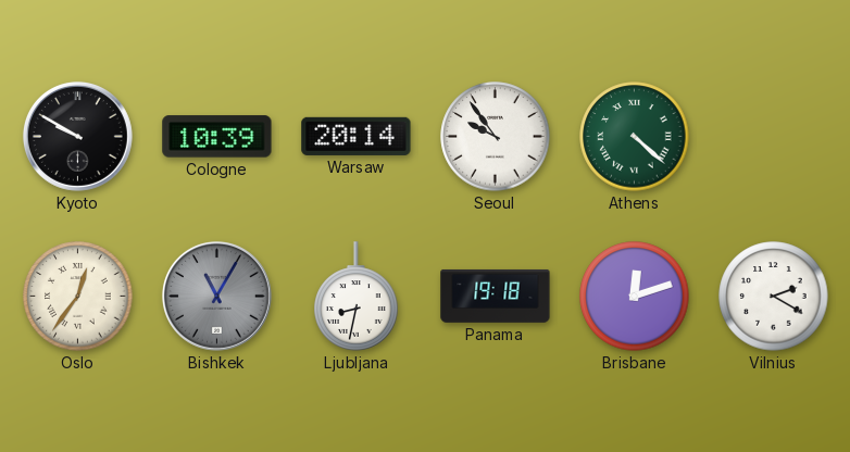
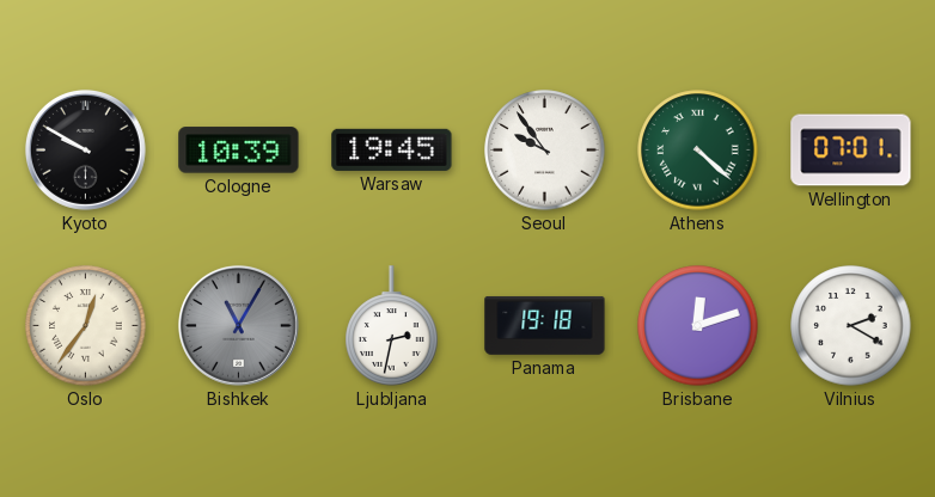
Warsaw: 20:14 -> 19:45 (392, 149)
Wellington: none -> 07:01 (851, 151)
Ljubljana: 8:32 -> 2:32 (392, 326)
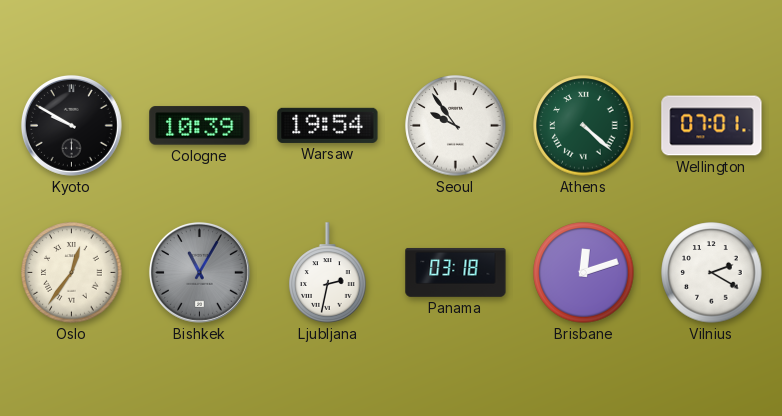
Warsaw: 19:45 -> 19:54 (328, 125)
Panama: 19:18 -> 03:18 (456, 273)
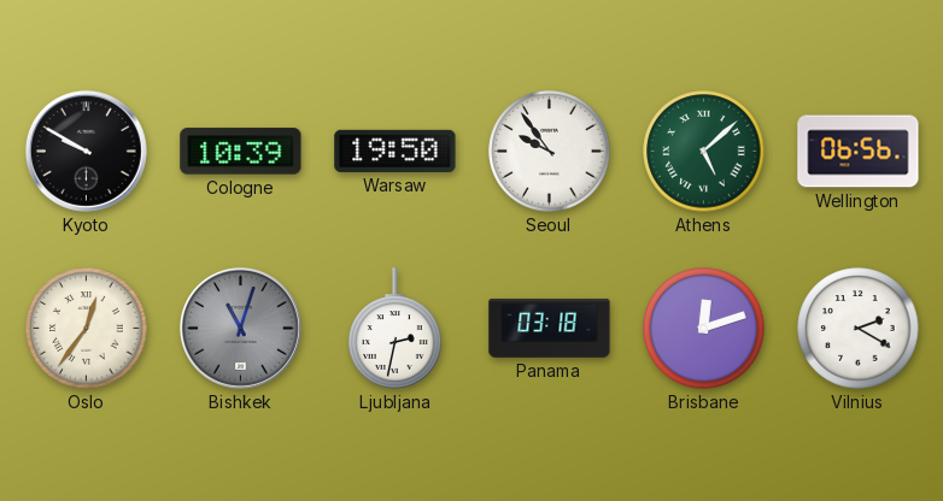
Warsaw: 19:54 -> 19:50 (396, 151)
Athens: 4:22 -> 5:08 (704, 152)
Wellington: 07:01 -> 06:56 (859, 152)
Bishkek: 11:05 -> 11:03 (241, 329)
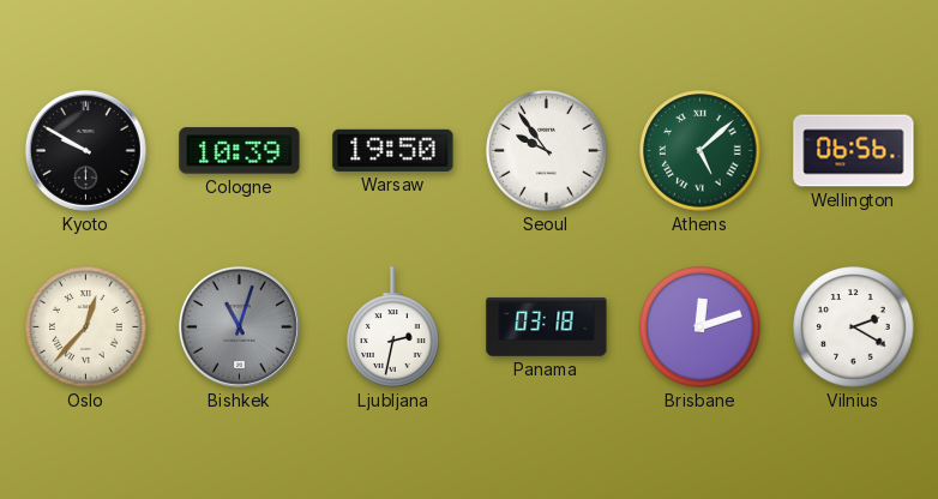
Oslo: 12:36 -> 12:37 (86, 327)
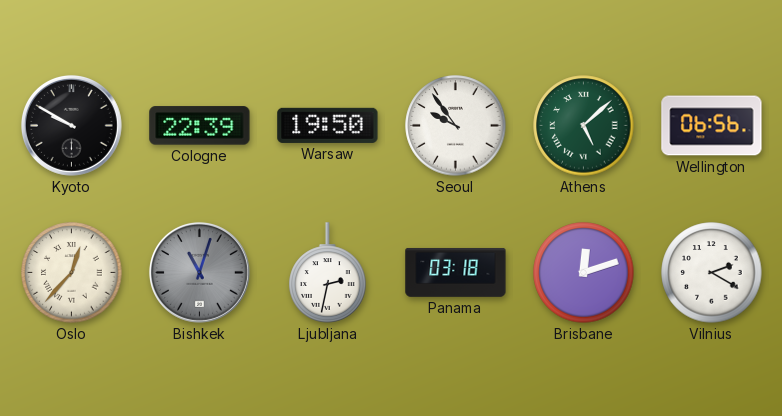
Cologne: 10:39 -> 22:39 (200, 126)
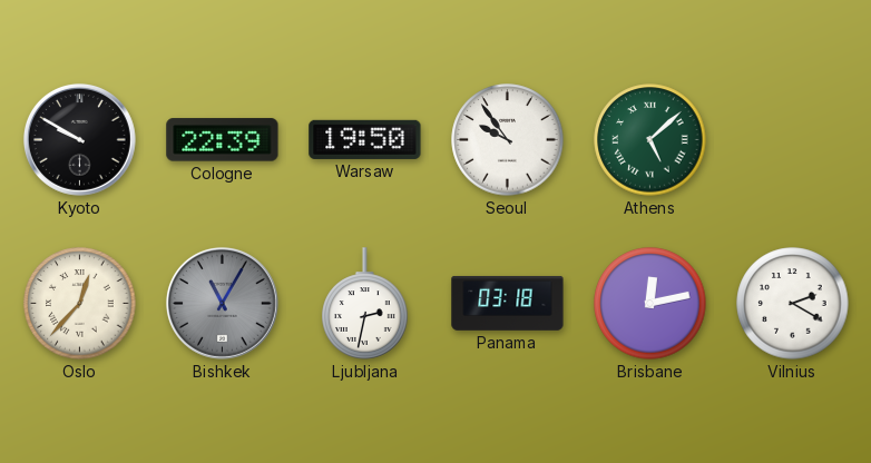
Wellington: 06:56 -> none (712, 126)
Bishkek: 11:03 -> 11:05 (223, 304)
Brisbane: 12:12 -> 12:13 (650, 304)
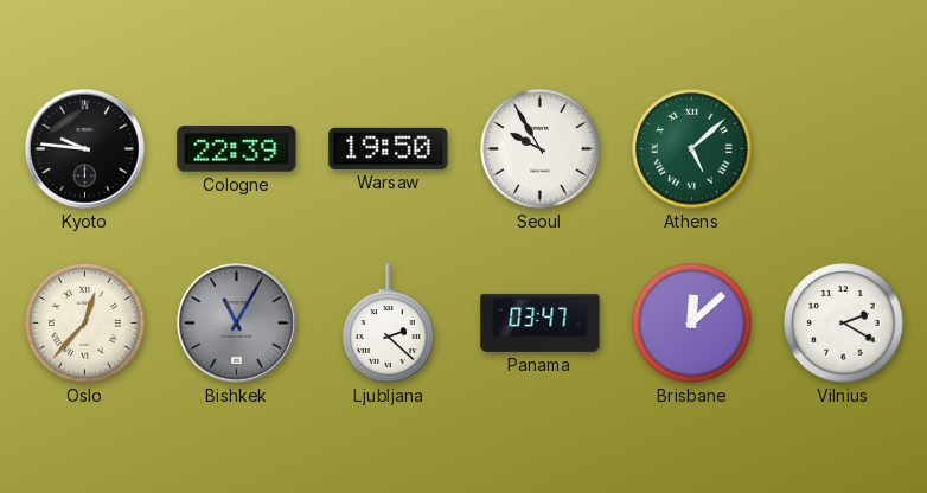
Kyoto: 9:50 -> 9:46 (85, 149)
Seoul: 9:54 -> 9:55 (541, 149)
Ljubljana: 2:32 -> 2:22 (389, 324)
Panama: 03:18 -> 03:47 (541, 324)
Brisbane: 12:13 -> 12:08 (692, 324)
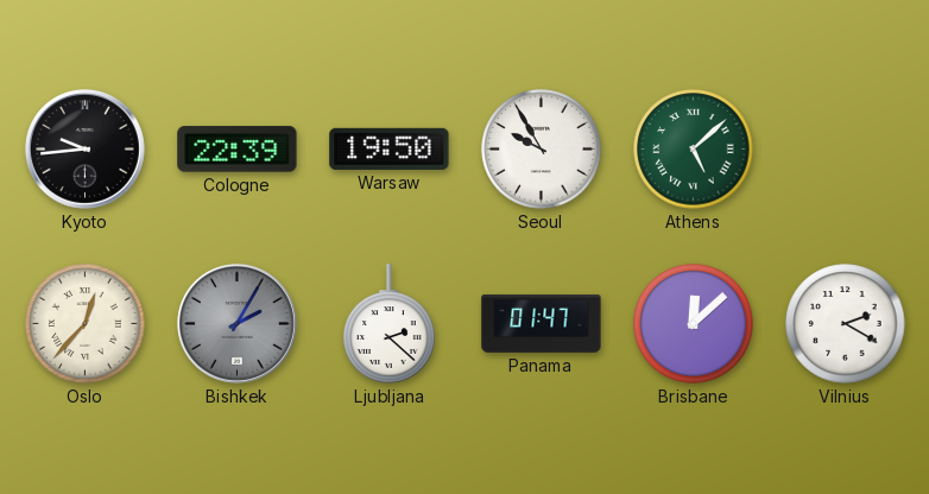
Kyoto: 9:46 -> 9:44 (86, 150)
Bishkek: 11:05 -> 2:05 (238, 324)
Panama: 03:47 -> 01:47 (542, 324)
